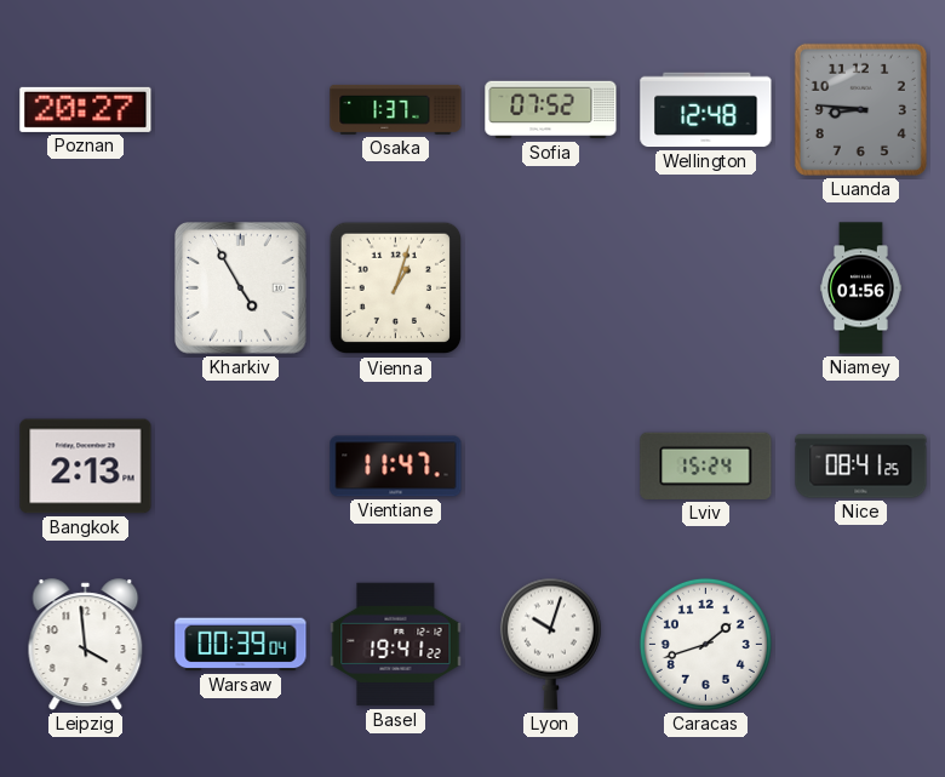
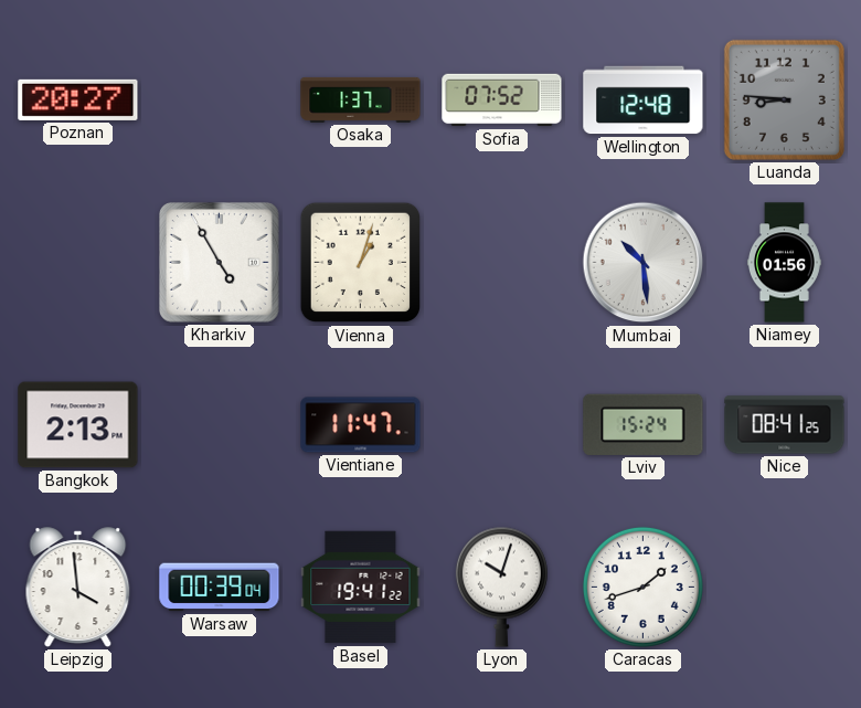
Mumbai: none -> 10:29 (644, 263)
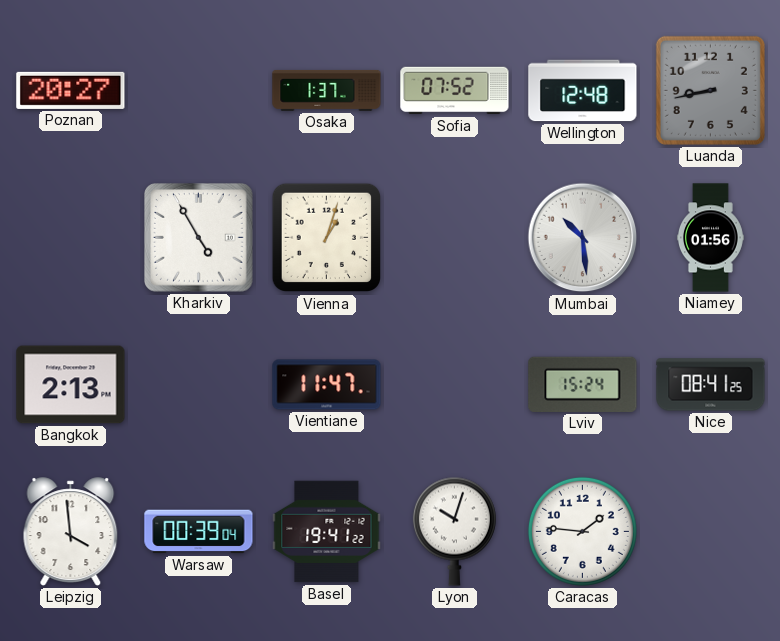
Luanda: 8:46 -> 8:43 (710, 90)
Caracas: 1:42 -> 1:46 (582, 531)
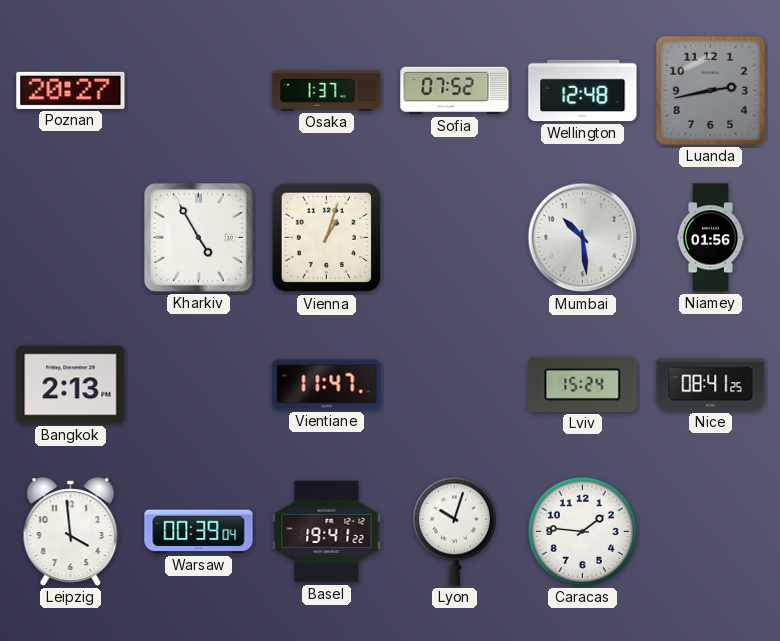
Luanda: 8:43 -> 2:43 (710, 90)
